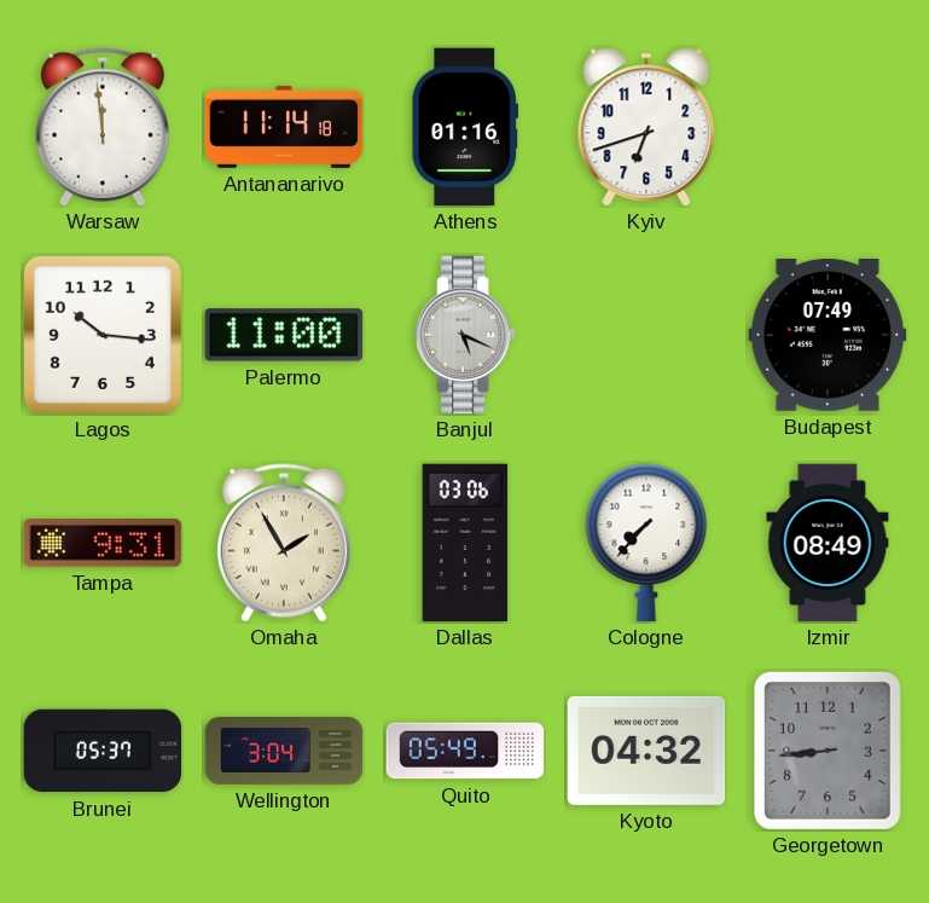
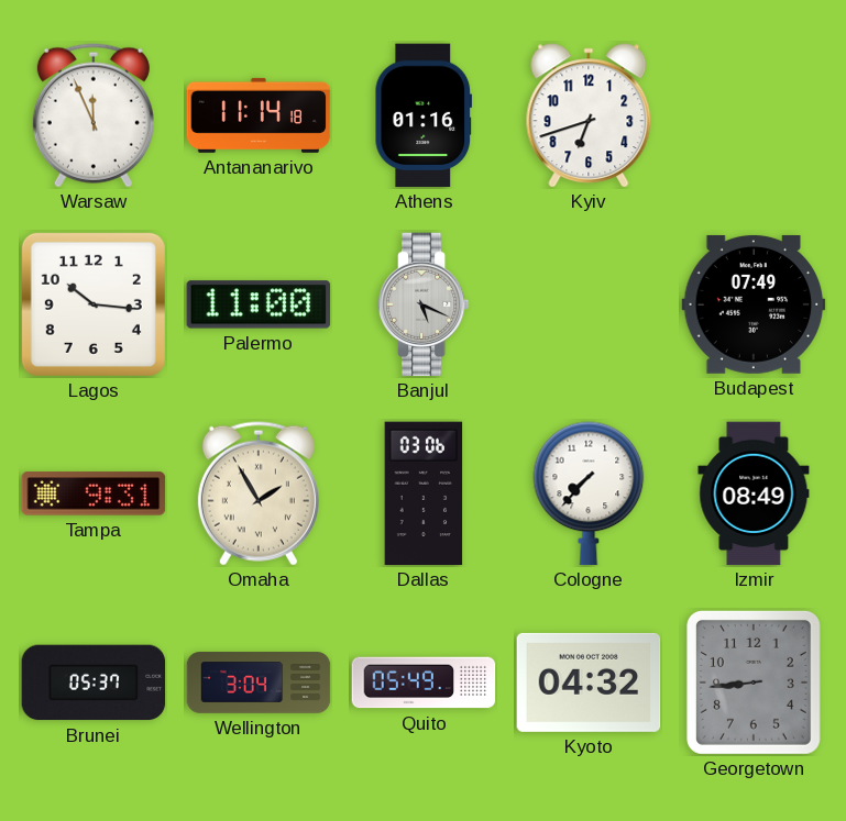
Warsaw: 11:59 -> 11:56 (94, 115)
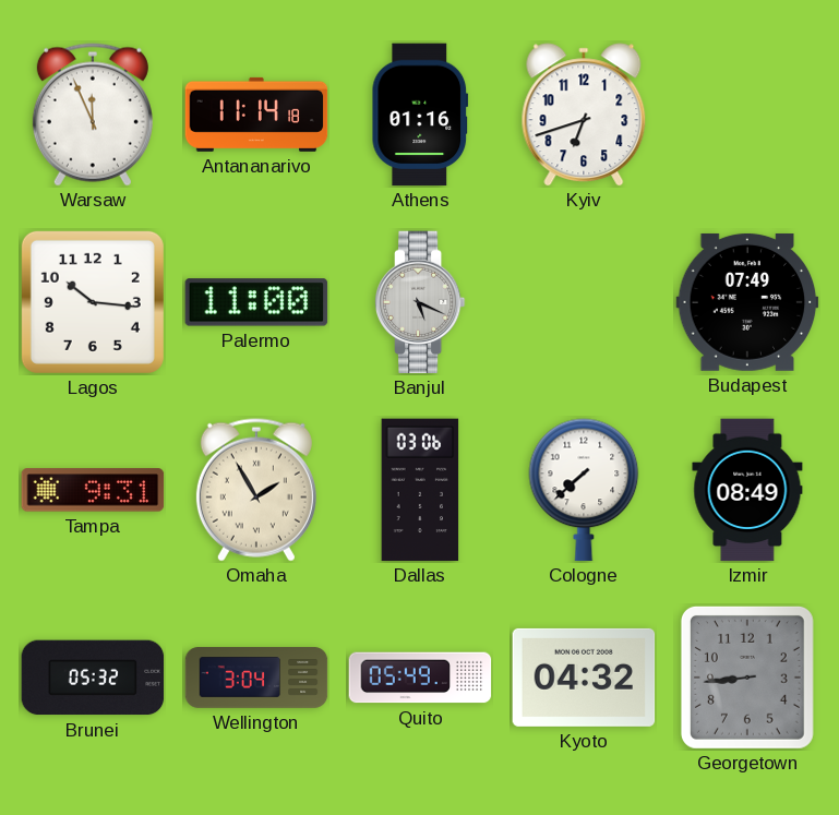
Cologne: 7:37 -> 7:38 (584, 490)
Brunei: 05:37 -> 05:32 (93, 678)
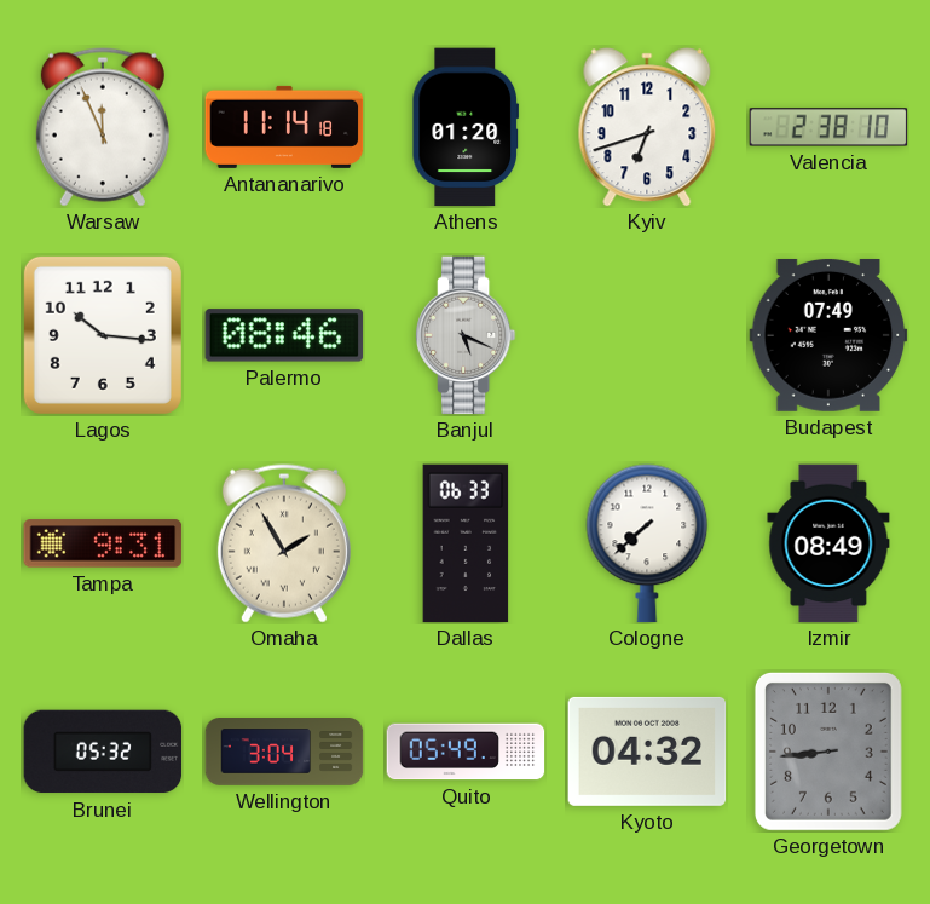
Athens: 01:16 -> 01:20 (466, 127)
Valencia: none -> 2:38 (828, 127)
Palermo: 11:00 -> 08:46 (284, 335)
Dallas: 03:06 -> 06:33 (466, 543)
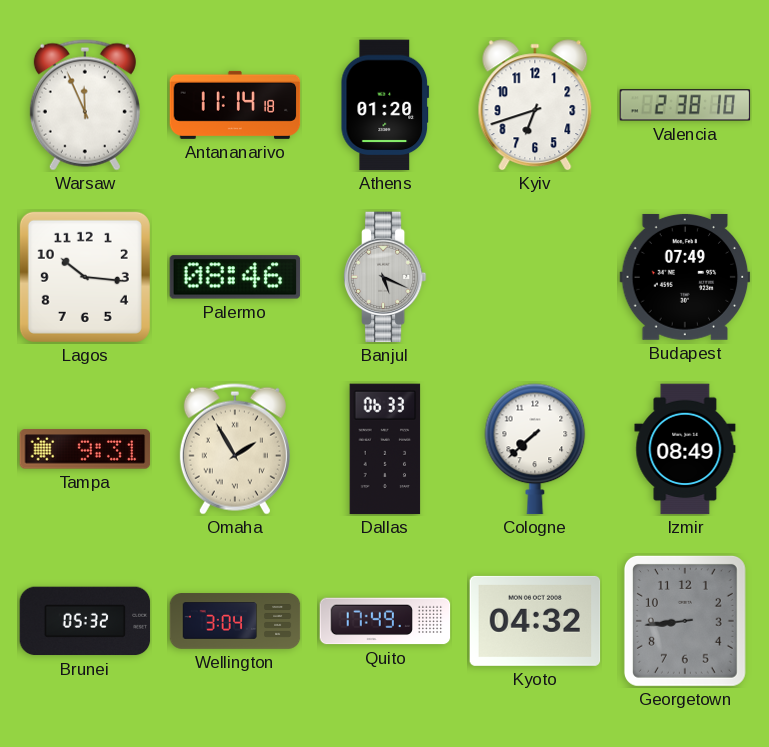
Quito: 05:49 -> 17:49 (385, 621)
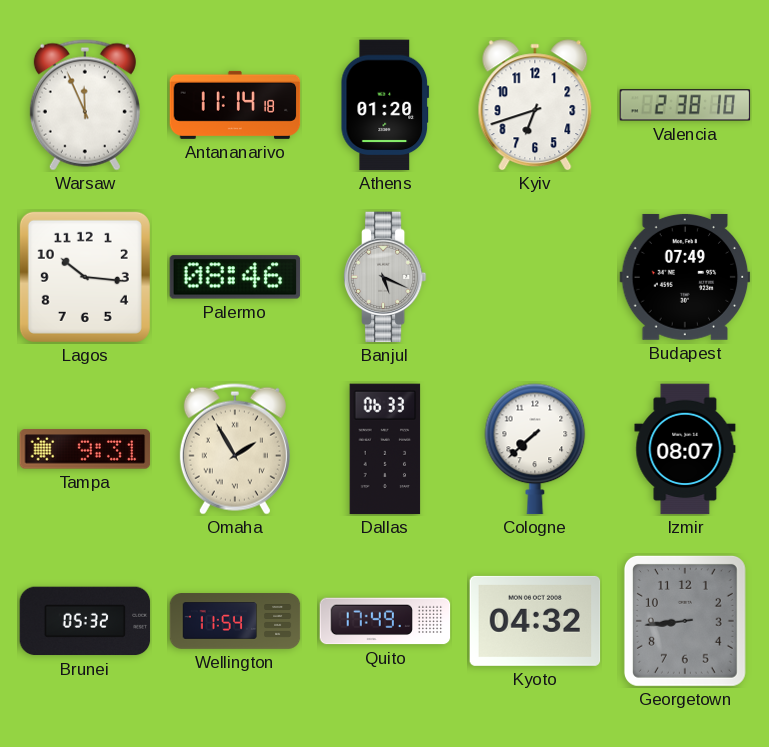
Izmir: 08:49 -> 08:07 (685, 449)
Wellington: 3:04 -> 11:54 (235, 621)
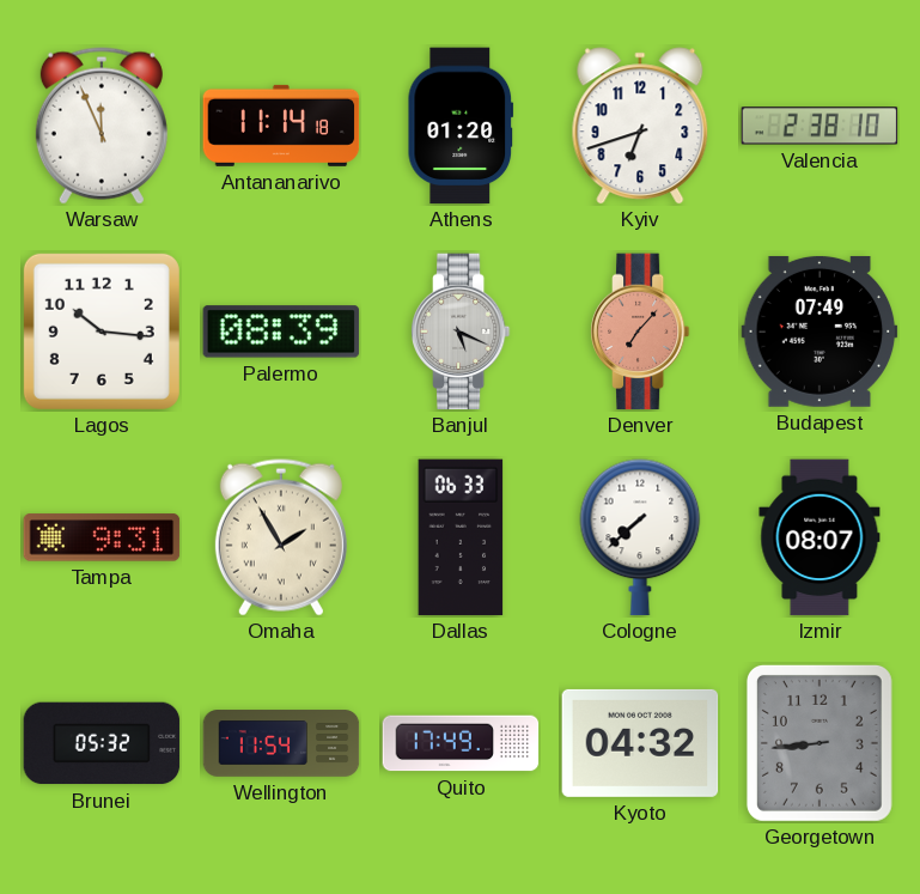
Palermo: 08:46 -> 08:39 (281, 332)
Denver: none -> 7:07 (640, 332)
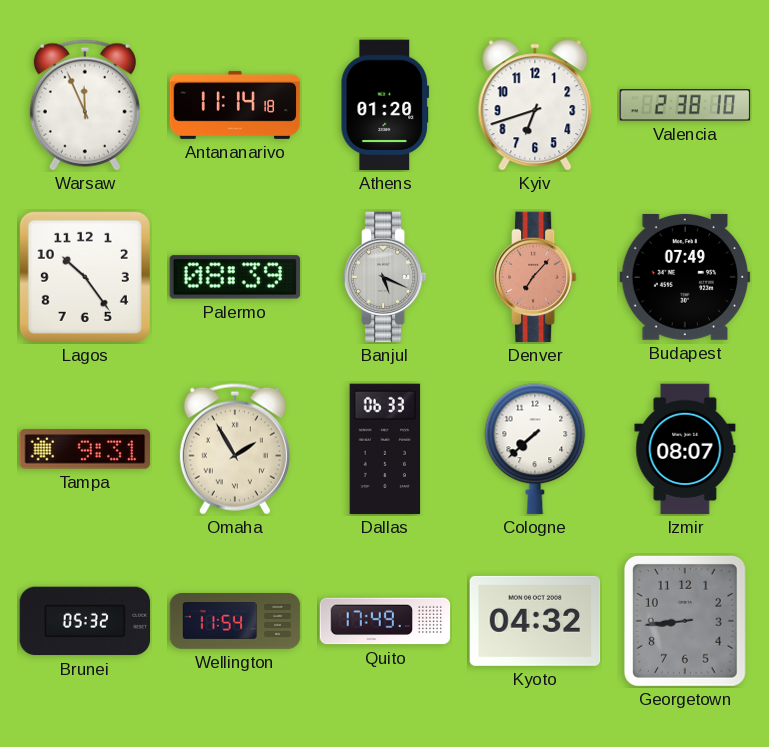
Lagos: 10:16 -> 10:24 (85, 277)
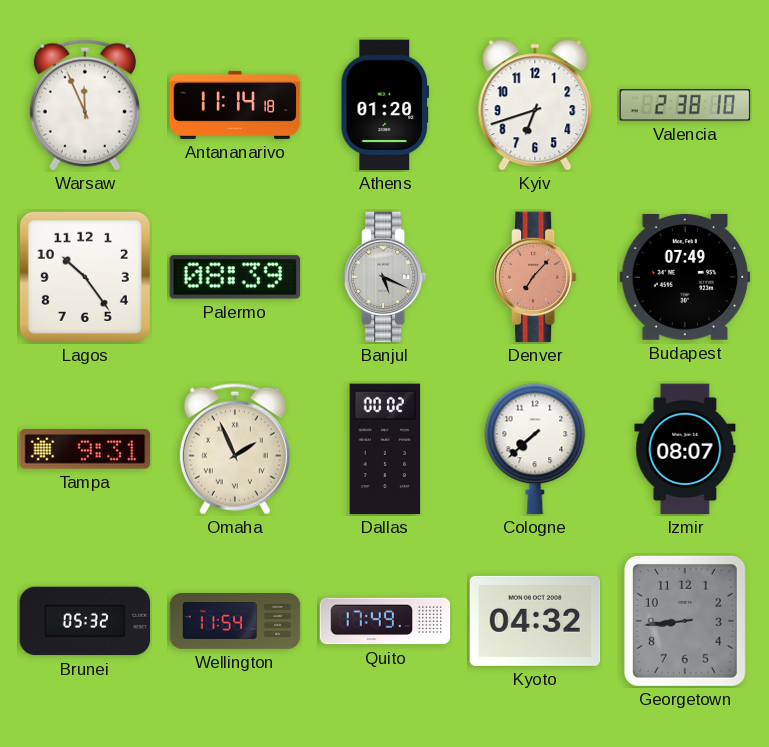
Omaha: 1:55 -> 1:56 (235, 449)
Dallas: 06:33 -> 00:02 (385, 449)
